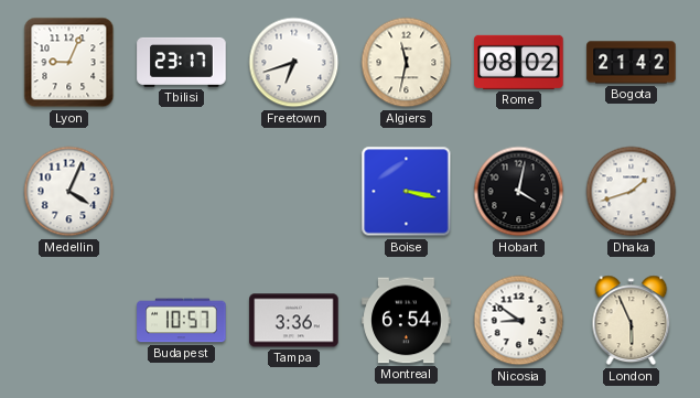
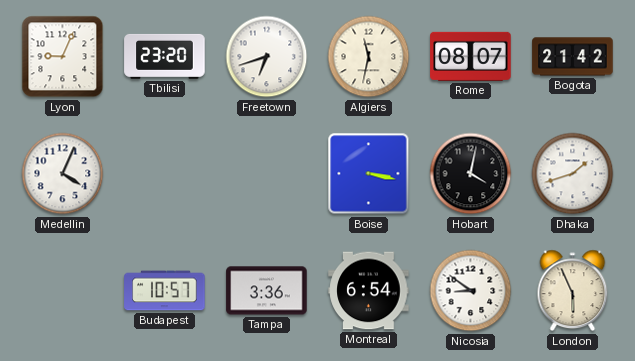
Tbilisi: 23:17 -> 23:20 (165, 56)
Rome: 08:02 -> 08:07 (471, 56)
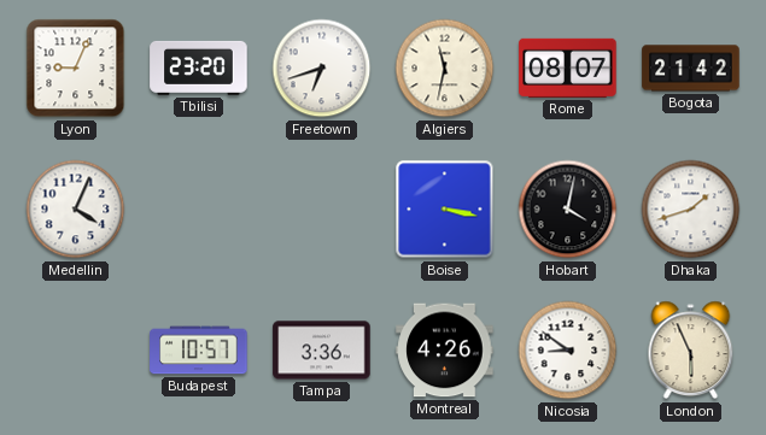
Montreal: 6:54 -> 4:26 (445, 351)
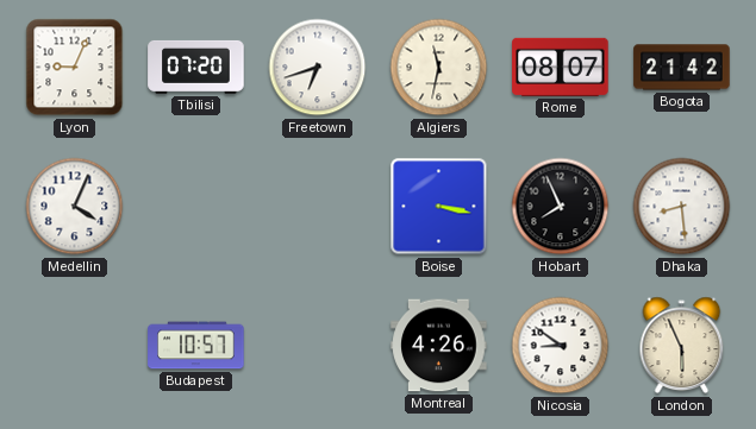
Tbilisi: 23:20 -> 07:20 (196, 67)
Hobart: 4:02 -> 7:56 (561, 207)
Dhaka: 1:42 -> 8:29 (682, 207)
Tampa: 3:36 -> none (322, 351)
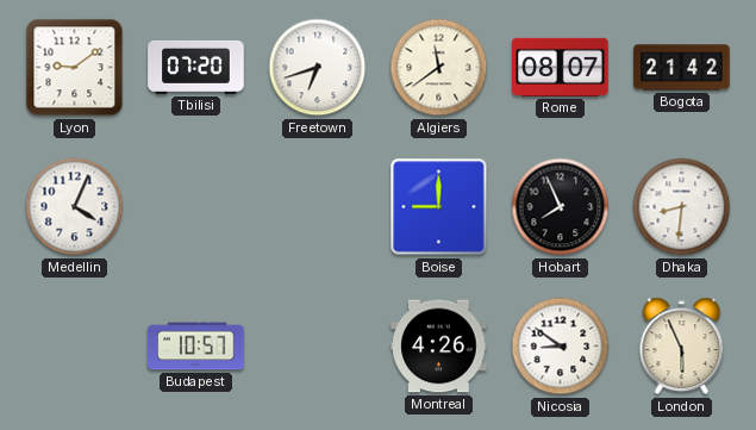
Lyon: 9:04 -> 9:09 (75, 68)
Algiers: 11:32 -> 11:39 (439, 68)
Boise: 3:17 -> 9:00 (439, 207)
Dhaka: 8:29 -> 8:31 (682, 207)
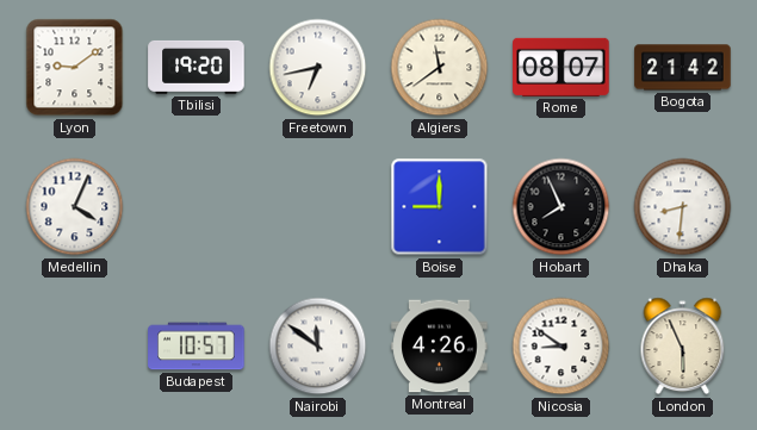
Tbilisi: 07:20 -> 19:20 (197, 67)
Freetown: 6:42 -> 6:43 (318, 68)
Nairobi: none -> 11:51 (318, 347)
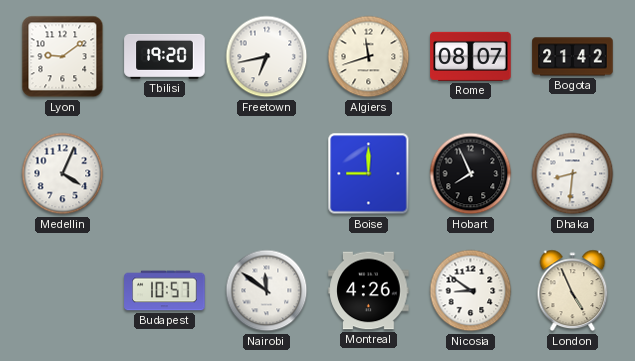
Algiers: 11:39 -> 11:42 (369, 57)
London: 5:56 -> 4:56 (573, 291)
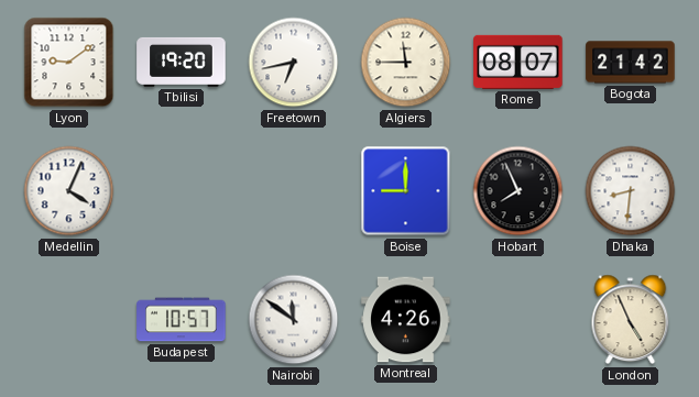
Algiers: 11:42 -> 11:45 (406, 63)
Nicosia: 8:51 -> none (471, 291)
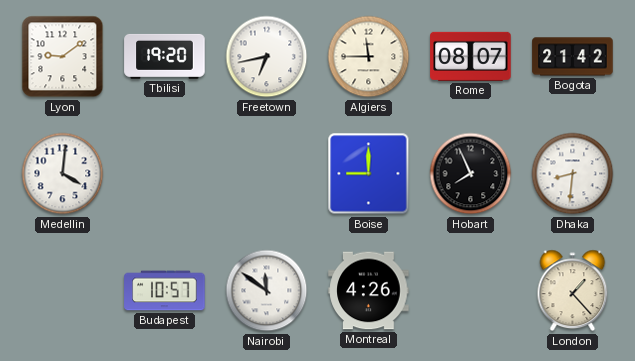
Medellin: 4:04 -> 4:01 (63, 174)
London: 4:56 -> 1:23 (573, 291)
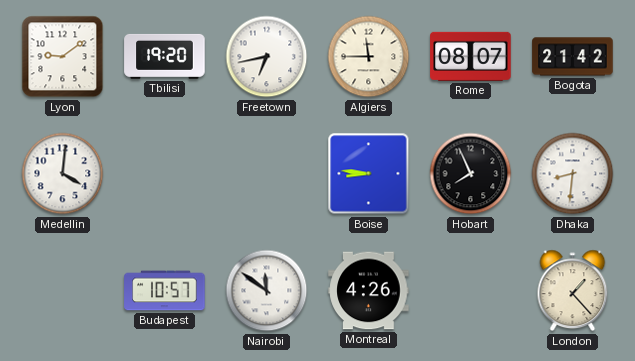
Boise: 9:00 -> 8:46 (369, 174)
